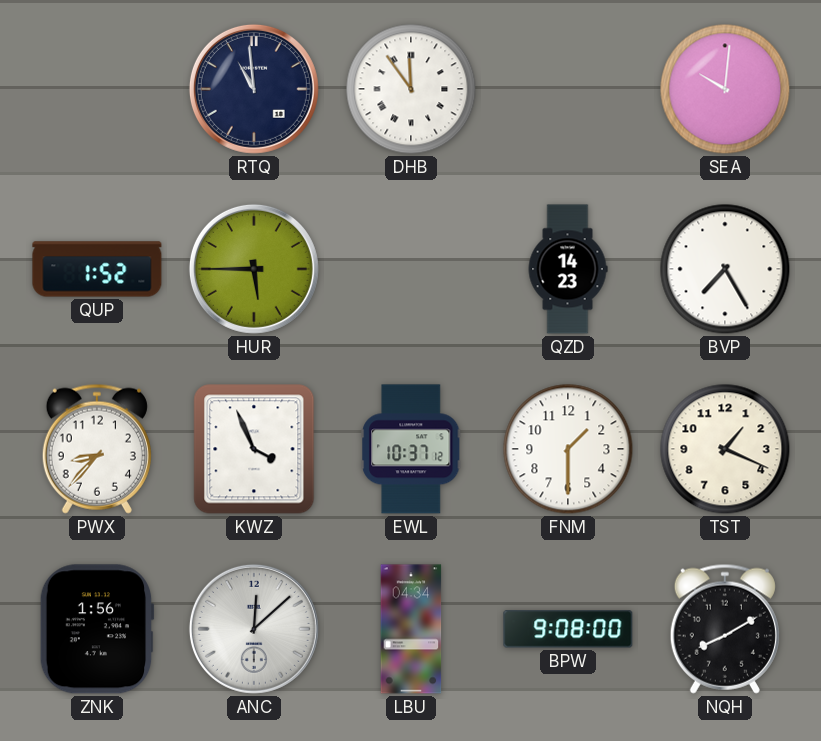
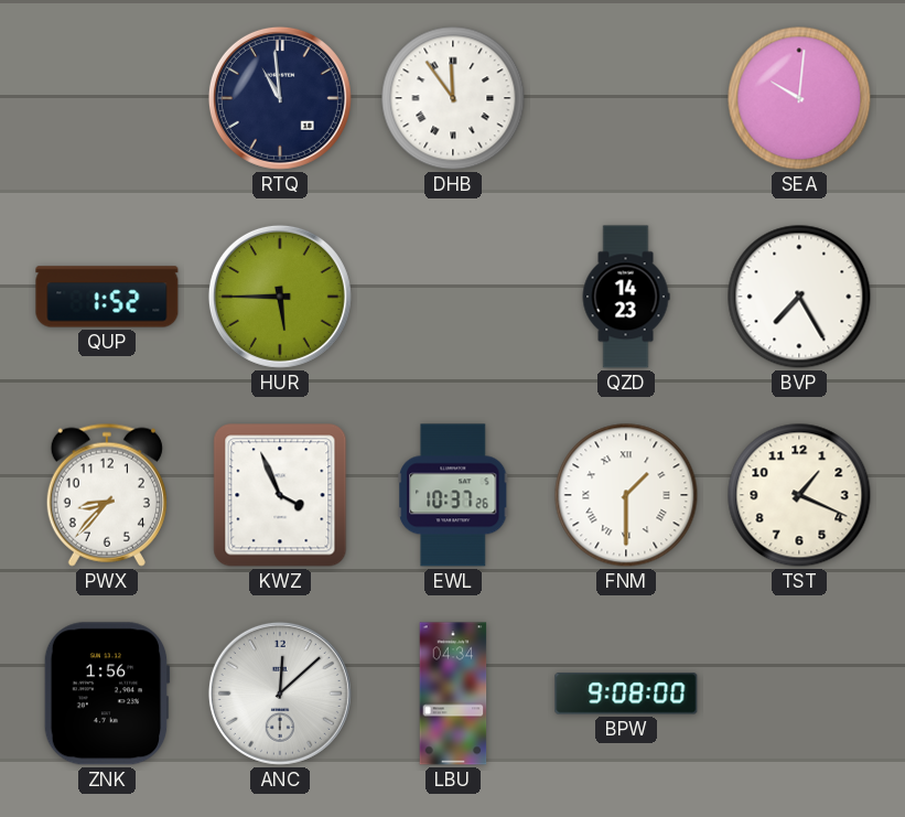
EWL: 10:37:12 -> 10:37:26 (453, 495)
FNM numerals: Arabic -> Roman (626, 495)
NQH: 8:10 -> none (725, 629)
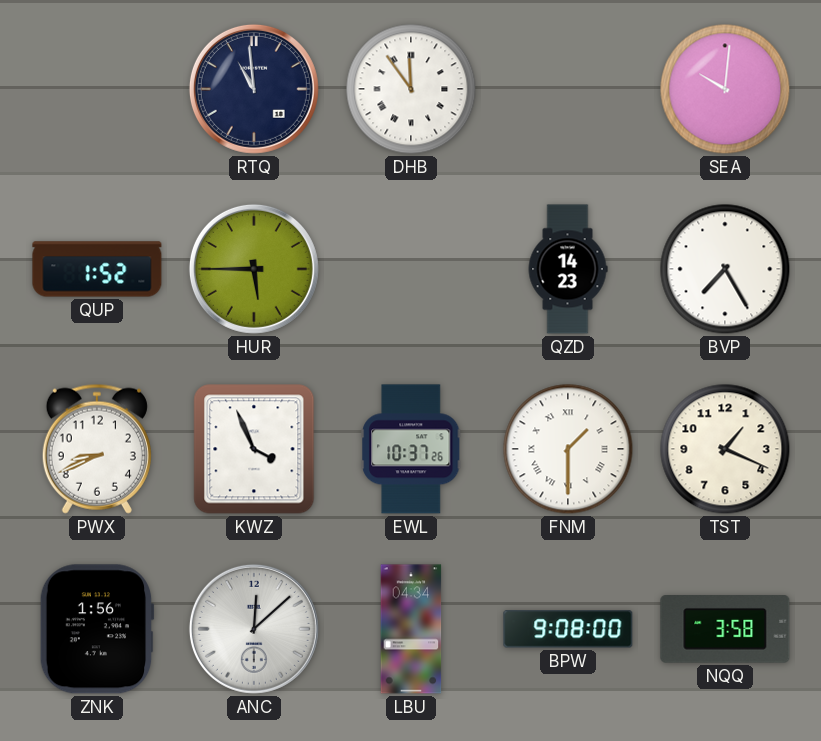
PWX: 8:37 -> 8:41 (97, 449)
NQQ: none -> 3:58 (725, 630)
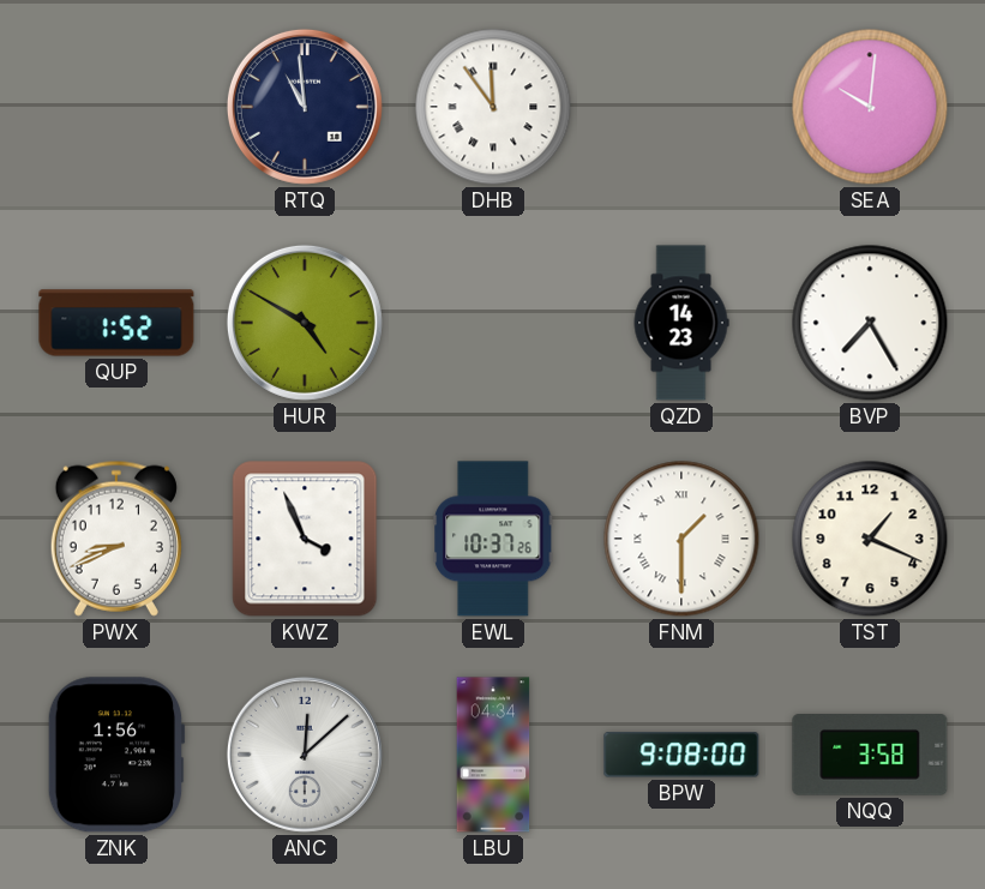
HUR: 5:45 -> 4:50 (305, 323)
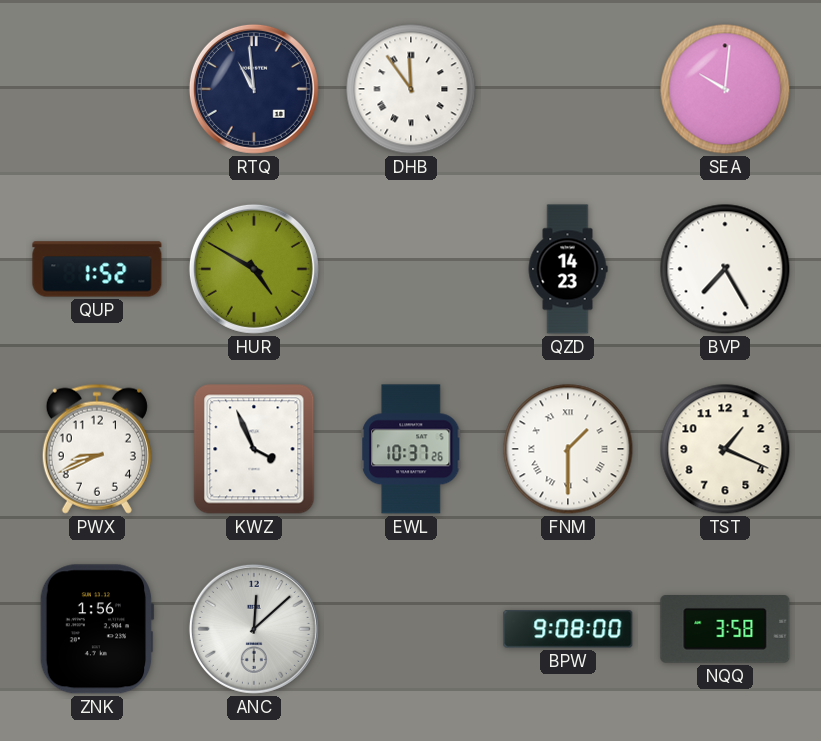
LBU: 04:34 -> none (493, 755)
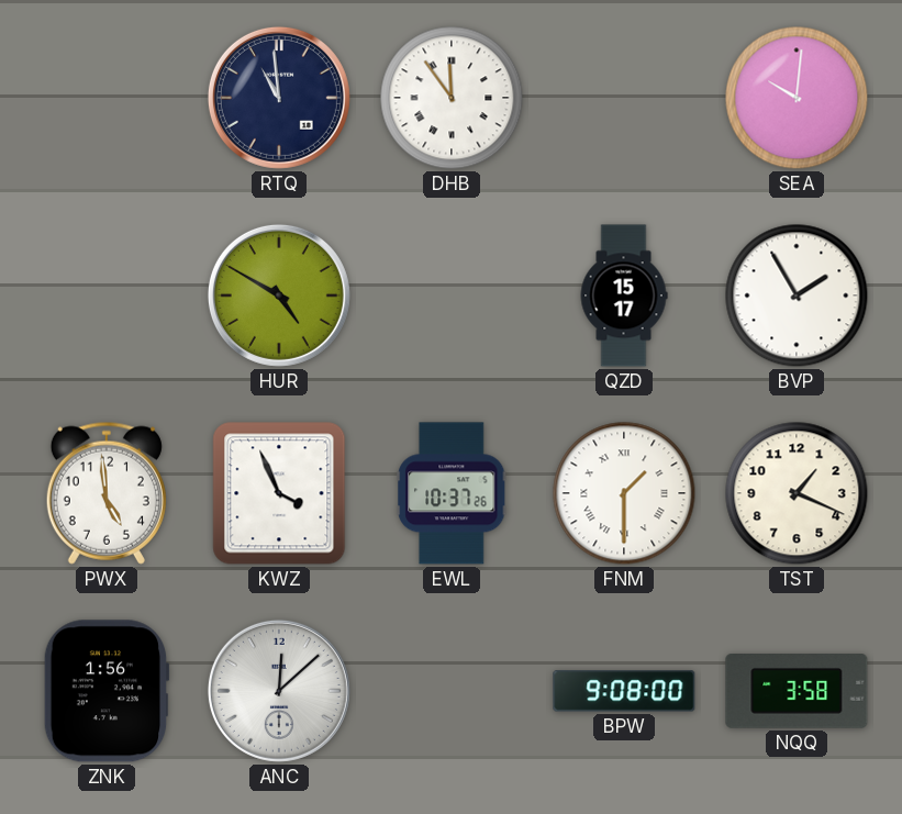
QUP: 1:52 -> none (97, 269)
QZD: 14:23 -> 15:17 (624, 296)
BVP: 7:25 -> 1:55 (797, 296)
PWX: 8:41 -> 4:59 (107, 493)
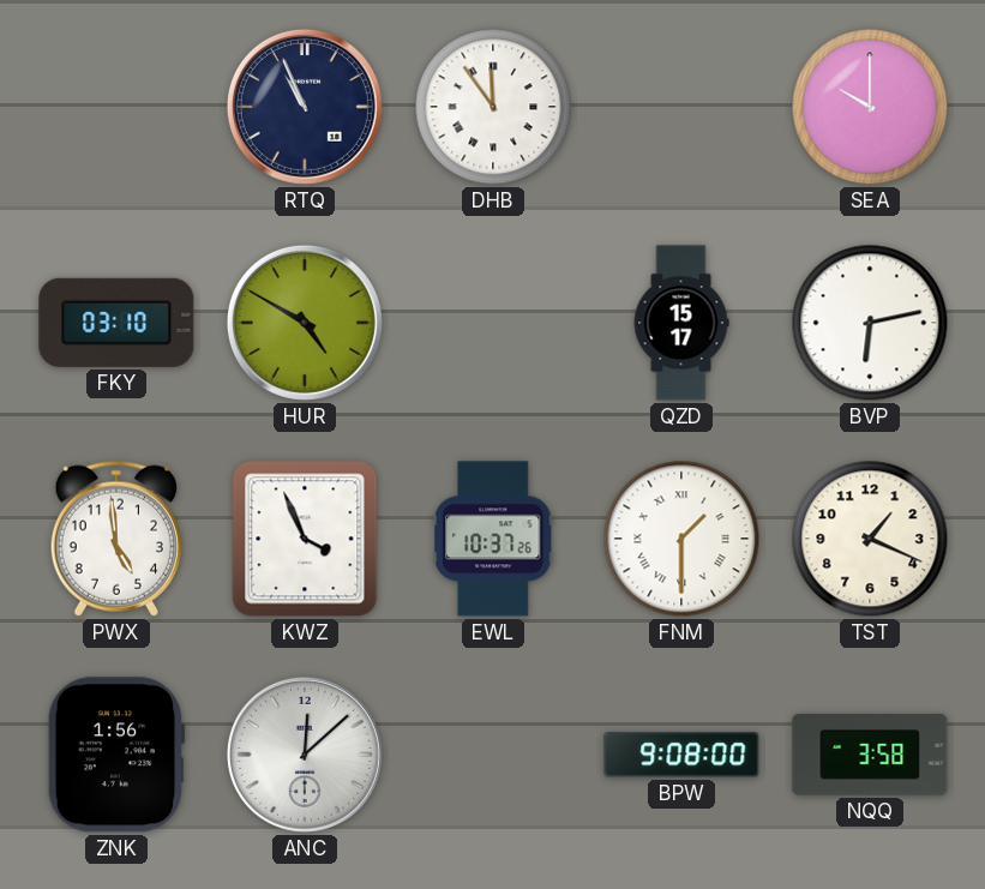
RTQ: 10:59 -> 10:56 (305, 107)
SEA: 10:01 -> 10:00 (870, 107)
FKY: none -> 03:10 (116, 323)
BVP: 1:55 -> 6:13 (870, 323)
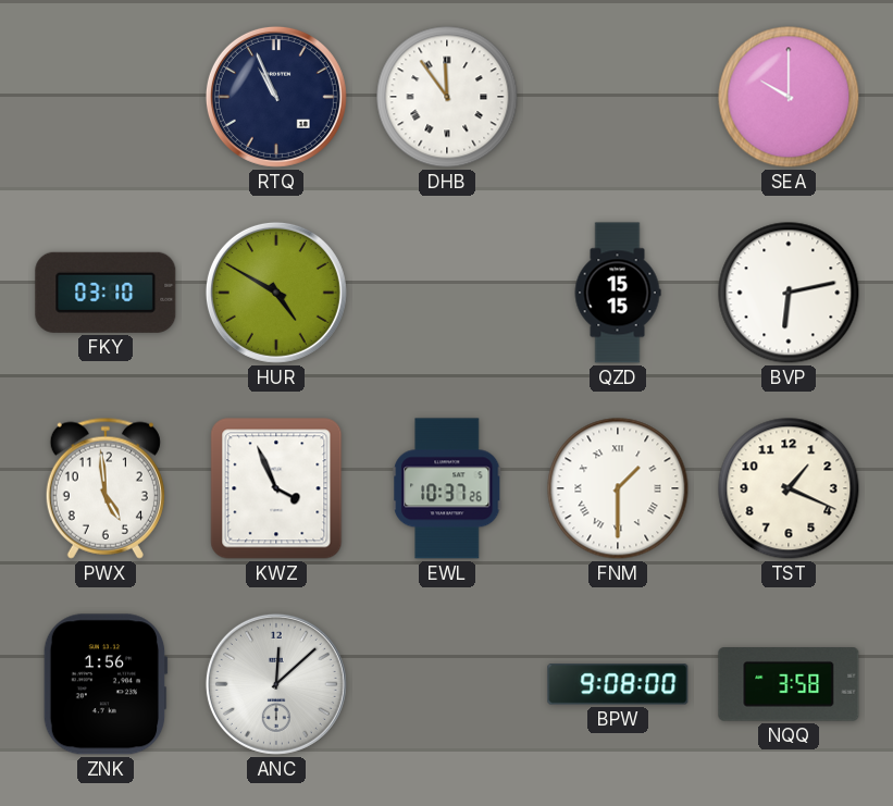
QZD: 15:17 -> 15:15 (618, 293)
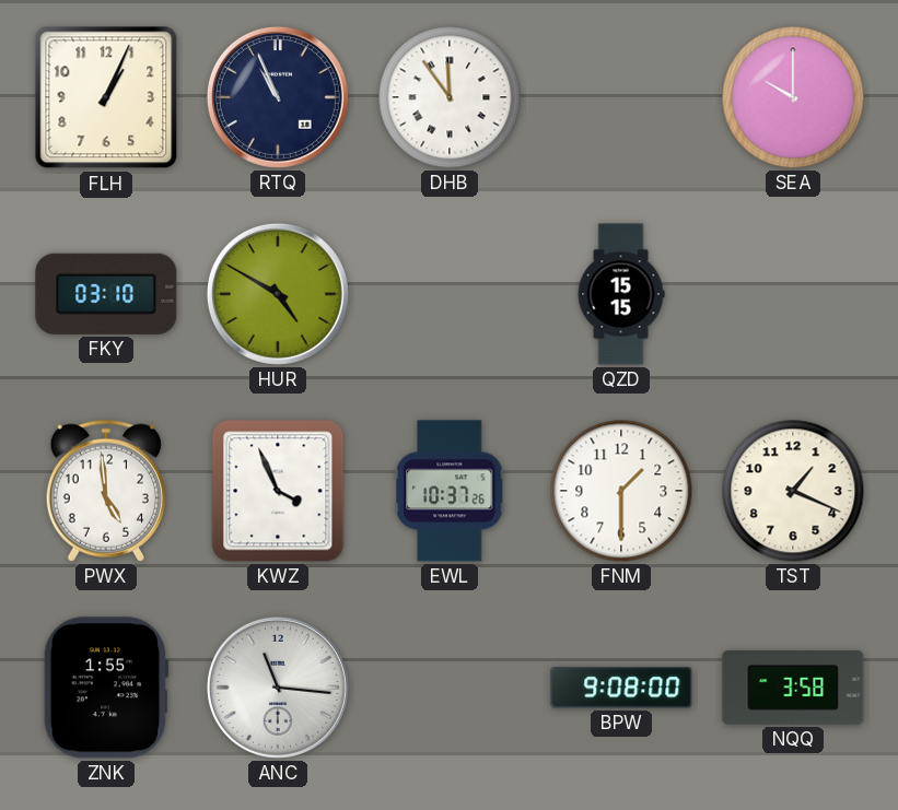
FLH: none -> 1:04 (106, 97)
BVP: 6:13 -> none (789, 293)
FNM numerals: Roman -> Arabic (621, 491)
ZNK: 1:56 -> 1:55 (106, 688)
ANC: 12:08 -> 11:16 (278, 688)
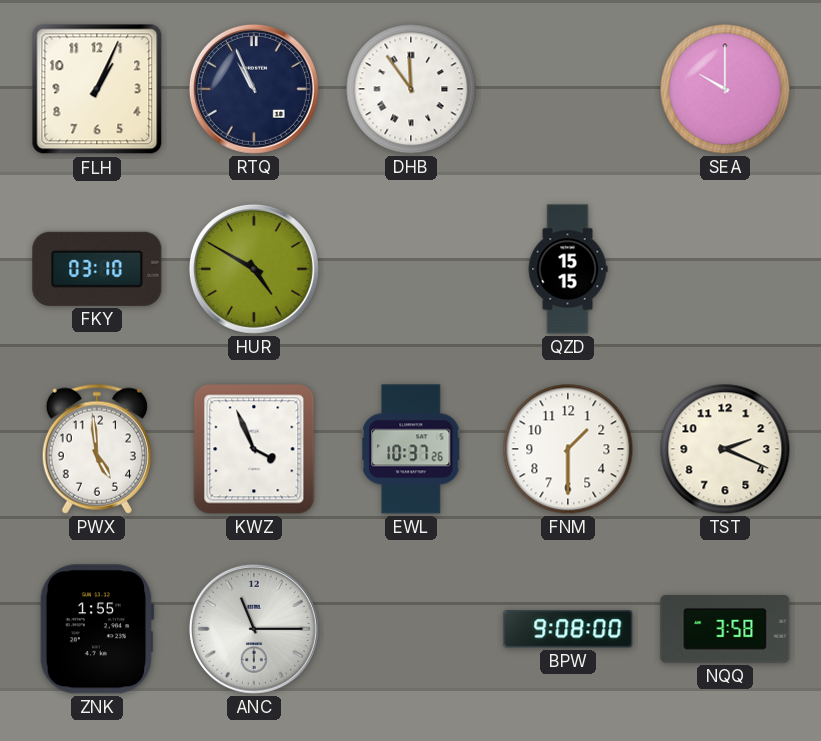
TST: 1:19 -> 2:19 (725, 449)
ANC: 11:16 -> 11:15 (254, 629)
